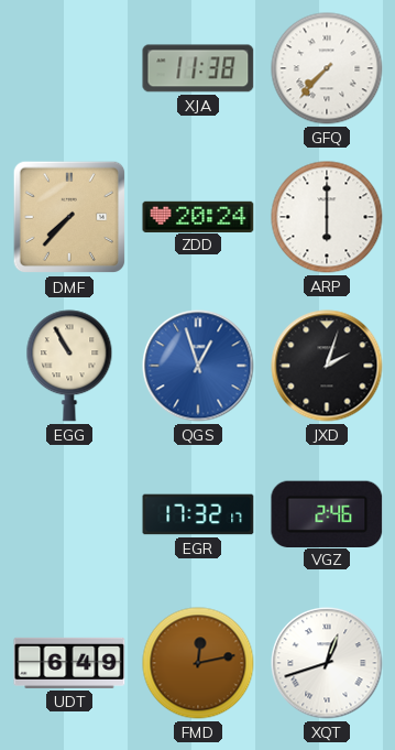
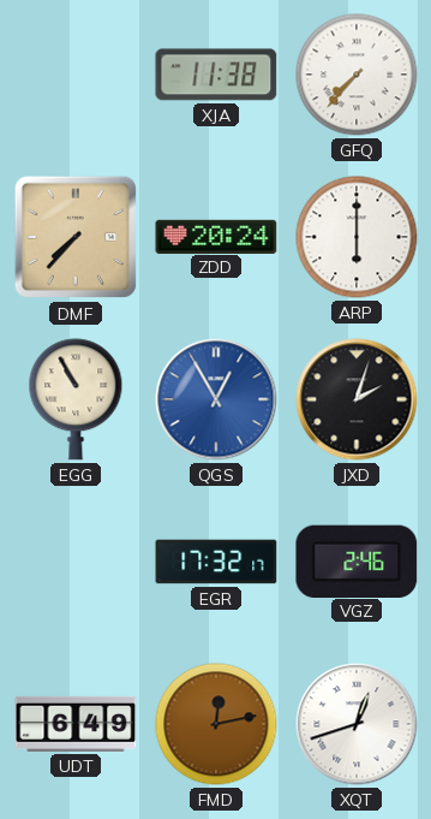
QGS: 12:57 -> 12:55 (216, 399)
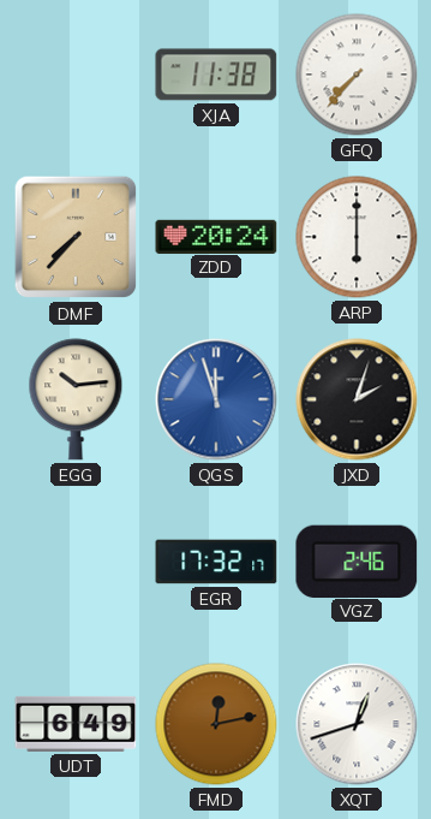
EGG: 10:55 -> 10:14 (76, 399)
QGS: 12:55 -> 11:57 (216, 399)
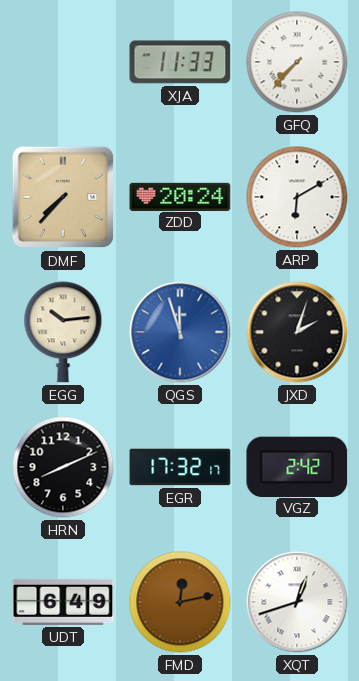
XJA: 11:38 -> 11:33 (180, 62)
ARP: 6:00 -> 6:10 (297, 197)
HRN: none -> 8:11 (63, 467)
VGZ: 2:46 -> 2:42 (297, 466)
